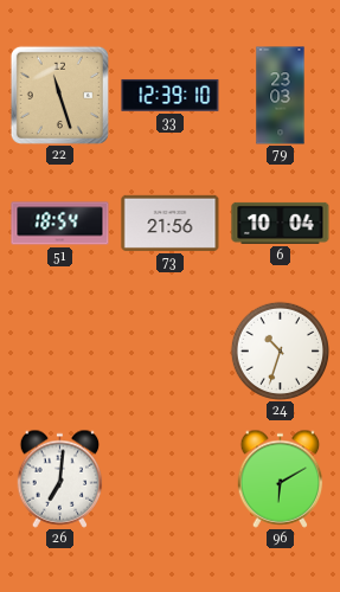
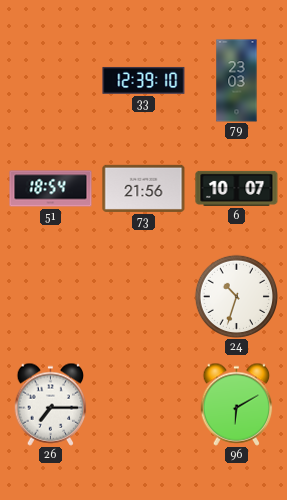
22: 11:27 -> none (59, 95)
6: 10:04 -> 10:07 (237, 188)
26: 7:01 -> 7:15 (51, 404)
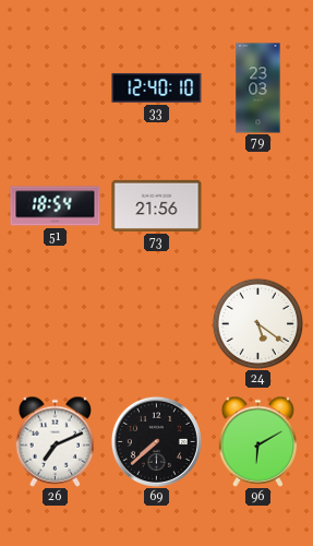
33: 12:39 -> 12:40 (157, 87)
6: 10:07 -> none (237, 188)
24: 10:33 -> 5:21 (257, 323)
26: 7:15 -> 7:11 (56, 441)
69: none -> 7:38 (156, 441)
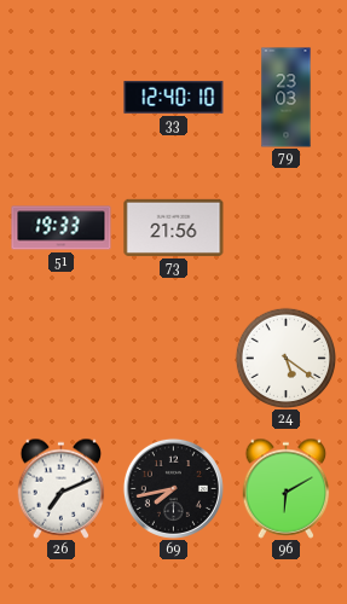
51: 18:54 -> 19:33 (62, 228)
69: 7:38 -> 7:43 (173, 488)
